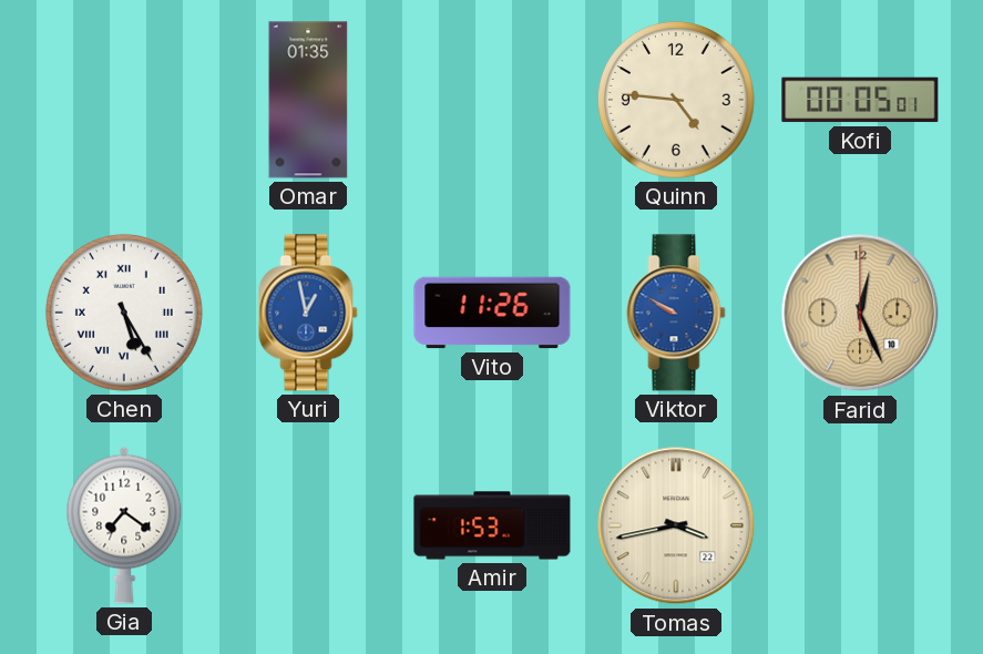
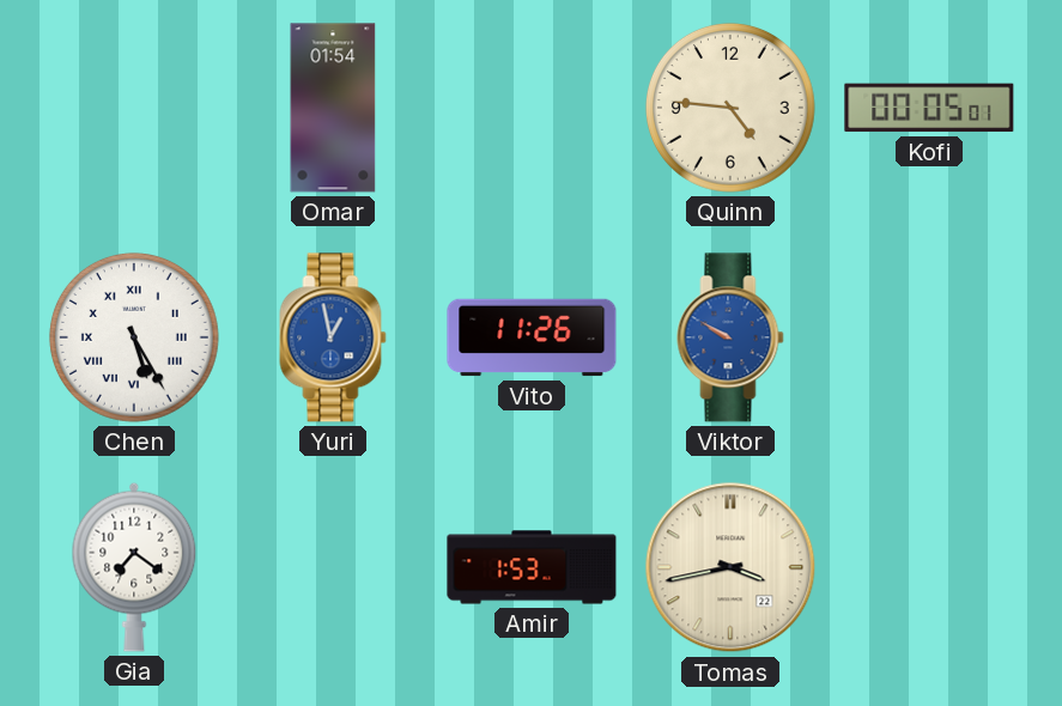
Omar: 01:35 -> 01:54 (333, 108)
Farid: 12:26 -> none (860, 313)
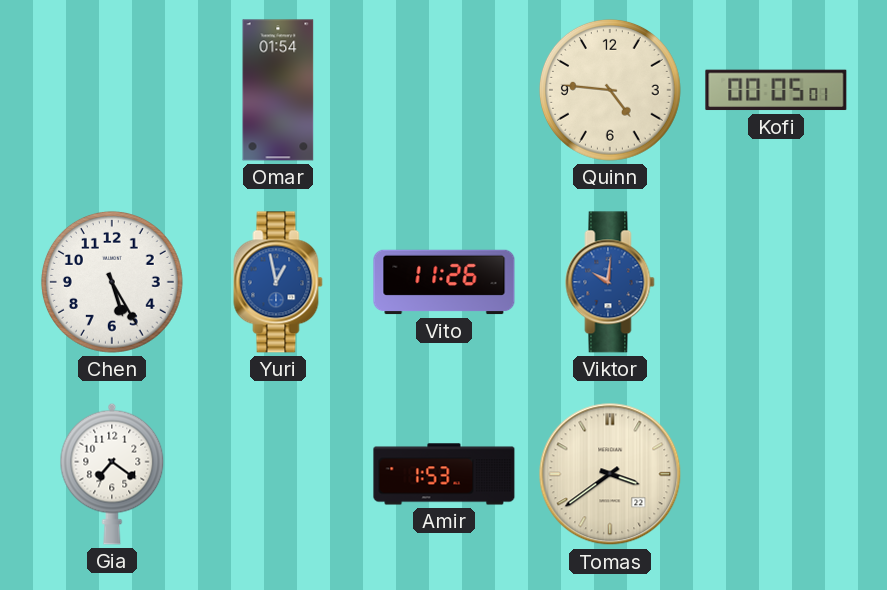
Chen numerals: Roman -> Arabic (112, 282)
Viktor: 9:50 -> 10:01 (610, 282)
Tomas: 3:43 -> 3:39 (610, 474)
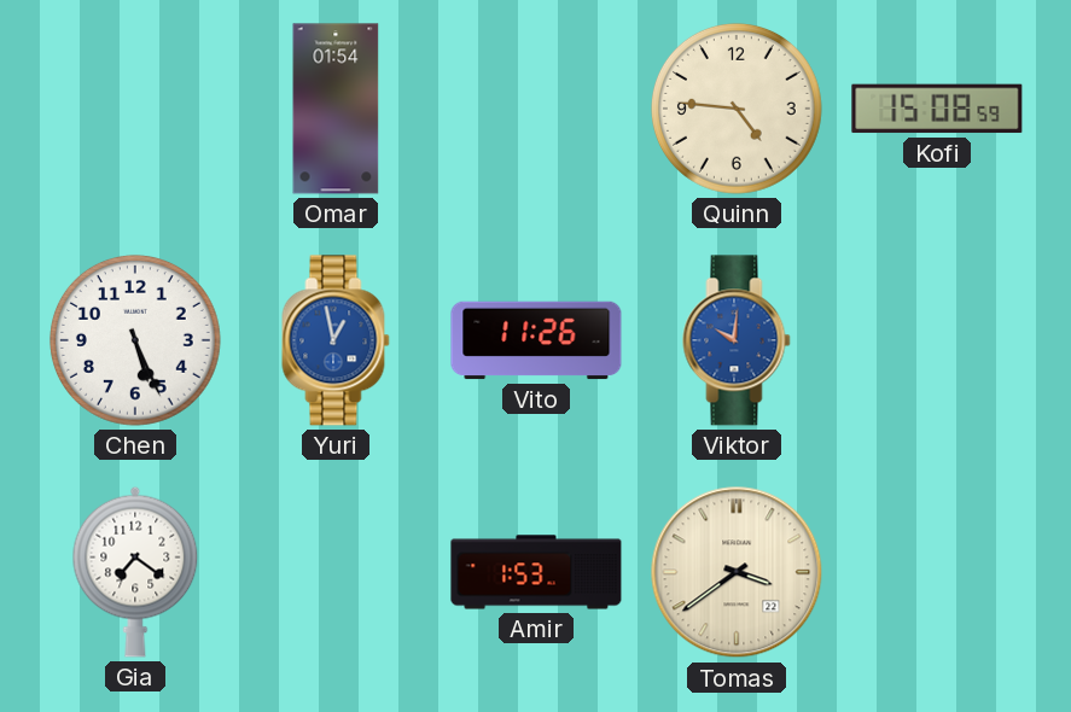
Kofi: 00:05 -> 15:08 (937, 109)
Chen: 5:25 -> 5:26 (135, 340)
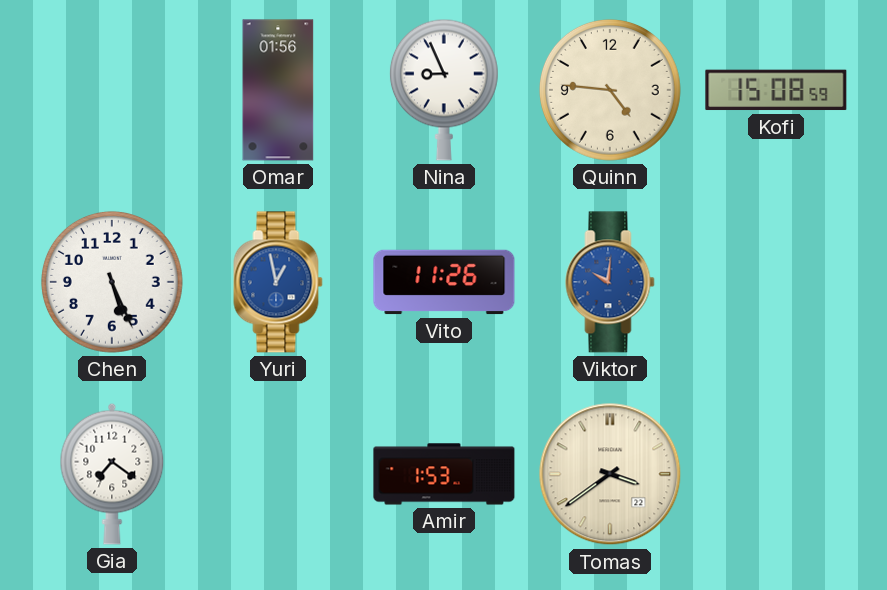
Omar: 01:54 -> 01:56 (278, 90)
Nina: none -> 8:56 (444, 90)
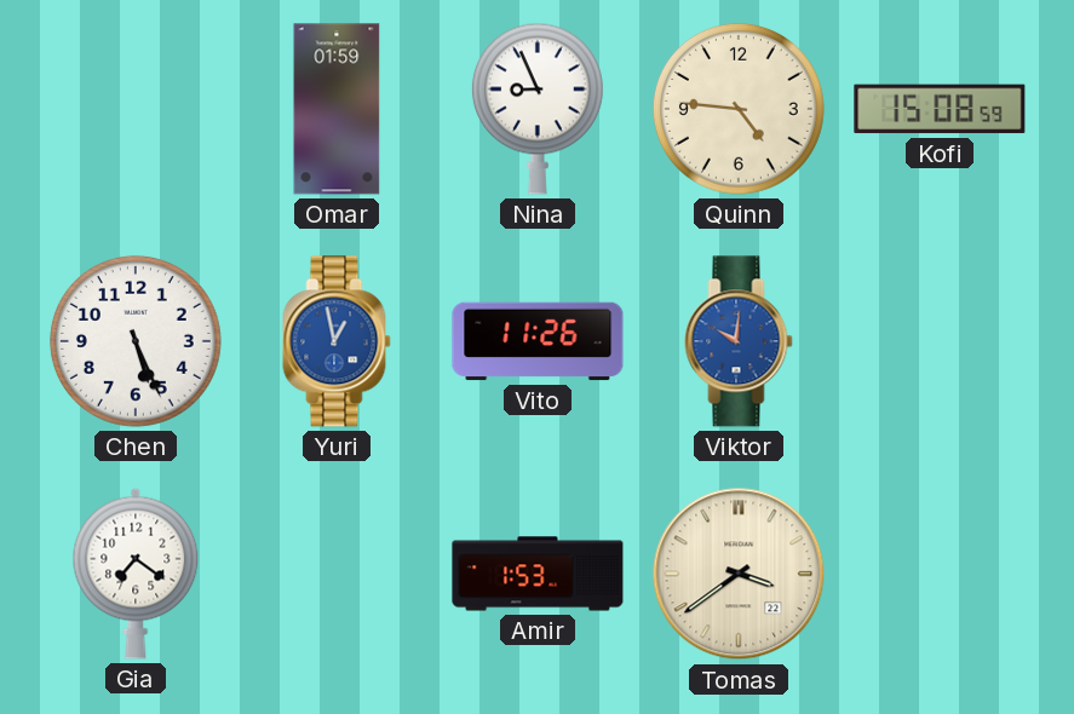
Omar: 01:56 -> 01:59 (337, 109)
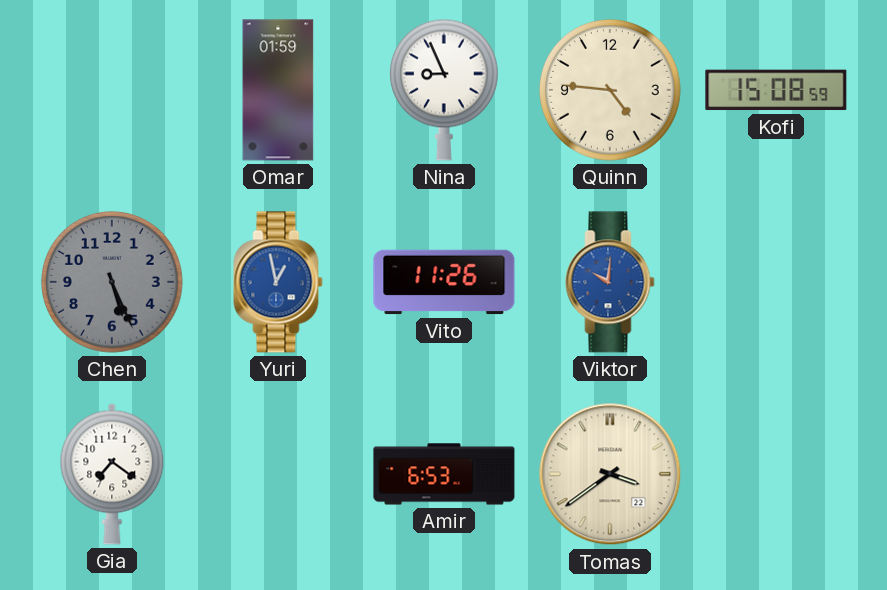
Chen dial: white -> grey (112, 282)
Amir: 1:53 -> 6:53 (444, 474)
